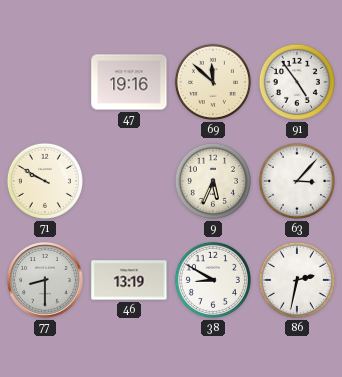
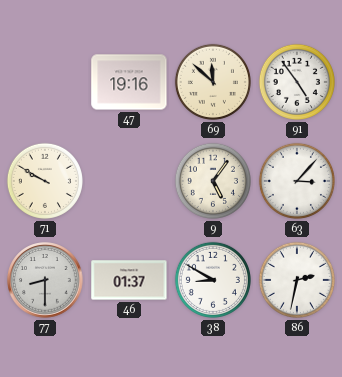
9: 5:34 -> 5:06 (213, 181)
46: 13:19 -> 01:37 (129, 280)
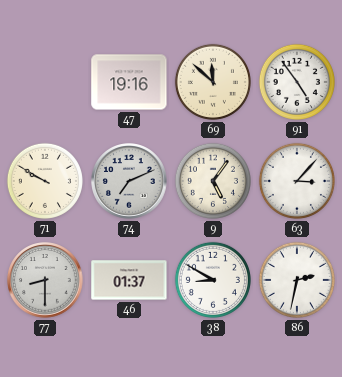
74: none -> 7:11 (129, 181)
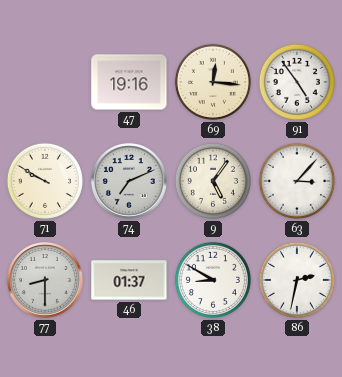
69: 11:52 -> 12:16 (213, 82)
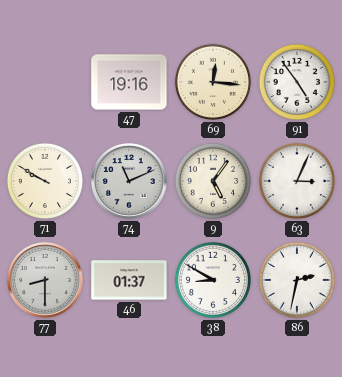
74: 7:11 -> 11:11 (129, 181)
63: 3:07 -> 3:04 (297, 181)
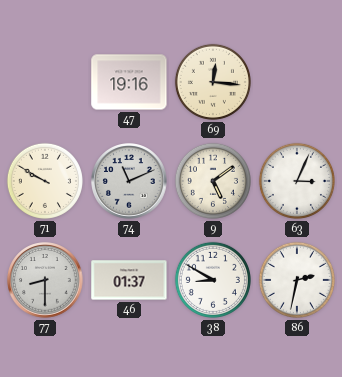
91: 4:54 -> none (297, 82)
9: 5:06 -> 5:09 (213, 181)
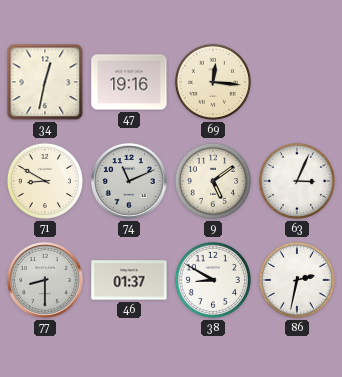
34: none -> 12:32 (45, 82)
71: 9:50 -> 8:50 (45, 181)
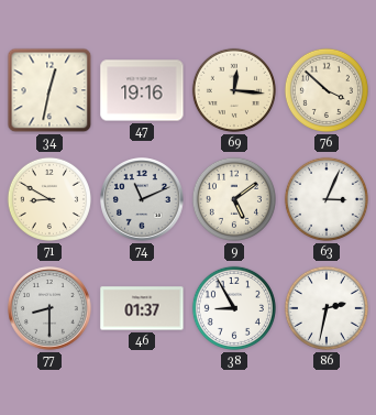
76: none -> 3:52 (327, 90)
38: 8:50 -> 8:55 (234, 308)
